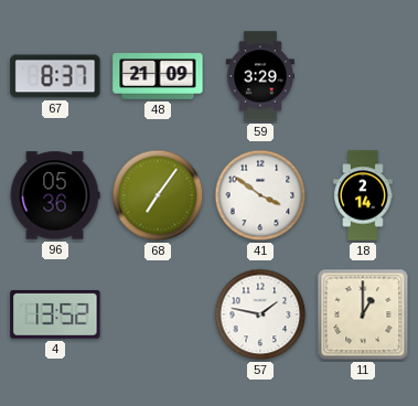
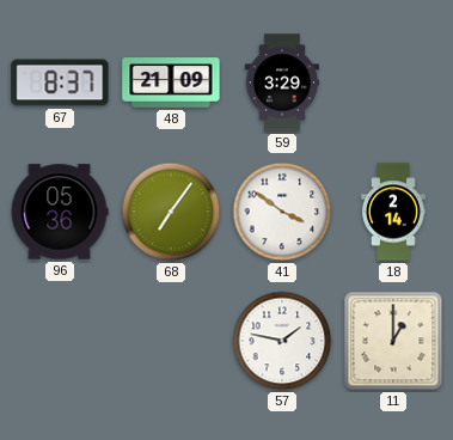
4: 13:52 -> none (55, 314)
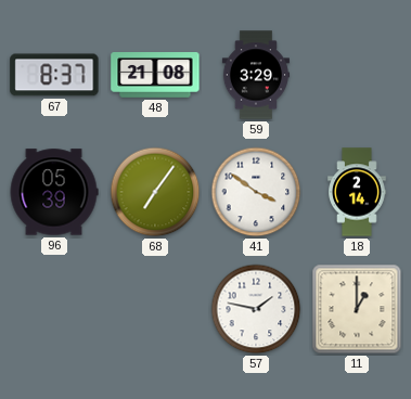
48: 21:09 -> 21:08 (155, 75)
96: 05:36 -> 05:39 (54, 192)
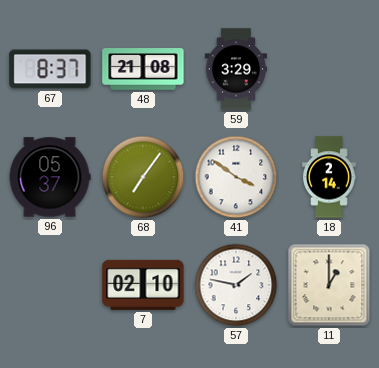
96: 05:39 -> 05:37 (50, 177)
7: none -> 02:10 (143, 285)
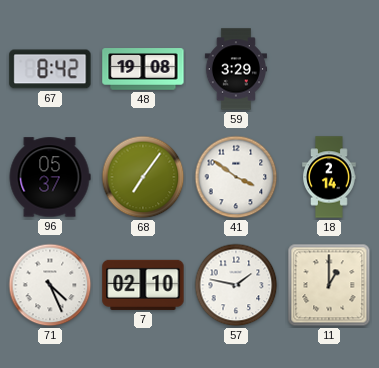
67: 8:37 -> 8:42 (50, 69)
48: 21:08 -> 19:08 (143, 69)
71: none -> 4:26 (50, 285)
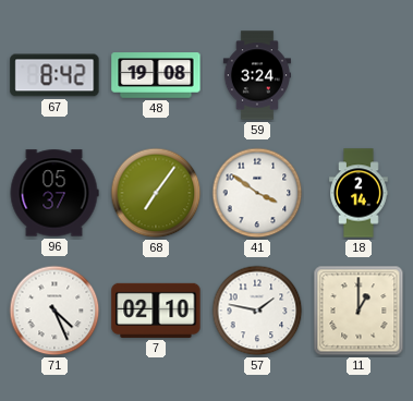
59: 3:29 -> 3:24 (257, 75)
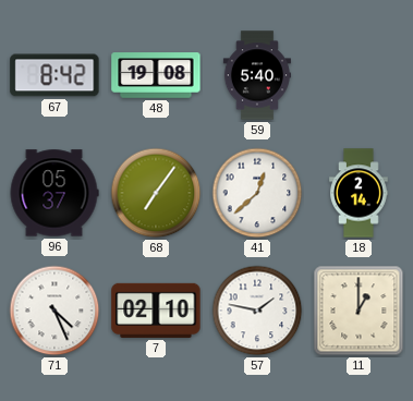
59: 3:24 -> 5:40 (257, 75)
41: 3:51 -> 12:38 (257, 193)
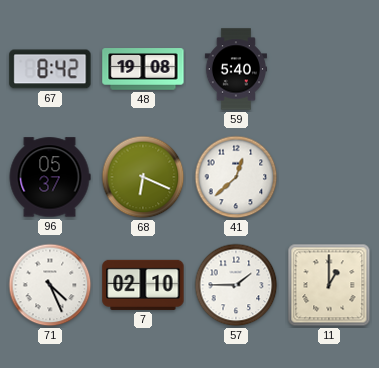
68: 7:06 -> 6:19 (143, 177)
18: 2:14 -> none (359, 193)
57: 1:47 -> 1:45 (236, 285)
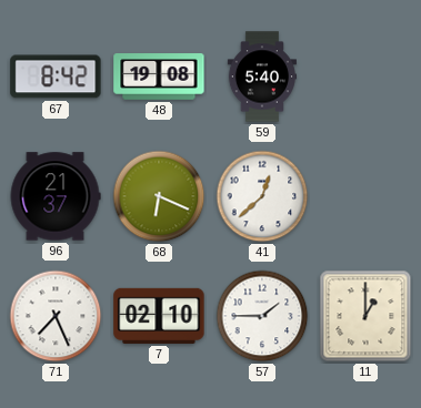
96: 05:37 -> 21:37 (56, 196)
71: 4:26 -> 7:26 (56, 316)
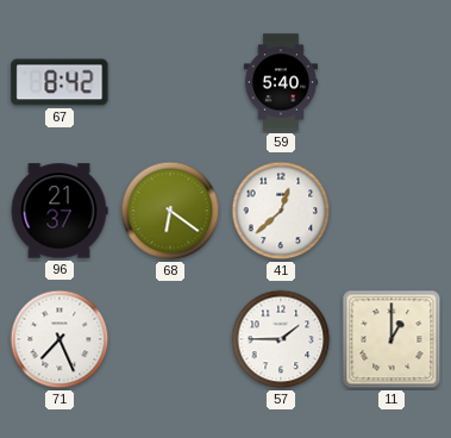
48: 19:08 -> none (159, 76)
68: 6:19 -> 6:21 (170, 211)
7: 02:10 -> none (159, 316)
